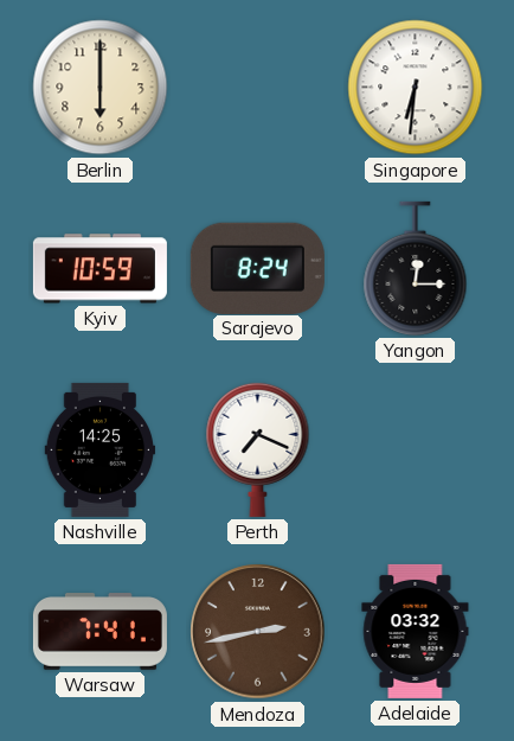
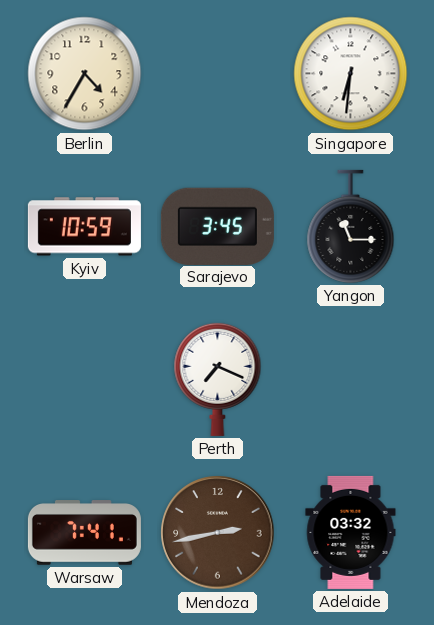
Berlin: 6:00 -> 4:35 (85, 74)
Sarajevo: 8:24 -> 3:45 (217, 226)
Yangon: 12:15 -> 11:15 (351, 226)
Nashville: 14:25 -> none (99, 449)
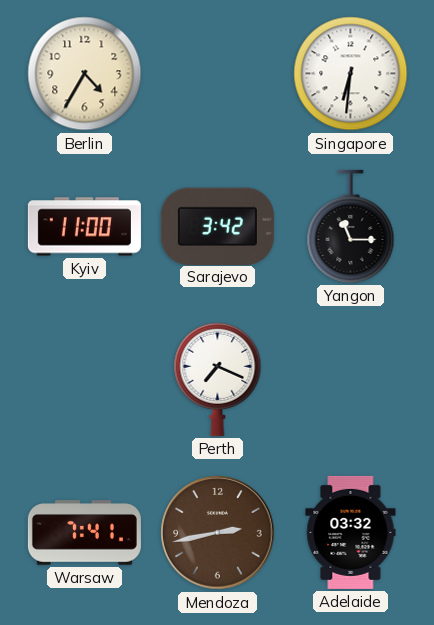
Kyiv: 10:59 -> 11:00 (84, 227)
Sarajevo: 3:45 -> 3:42 (217, 226)
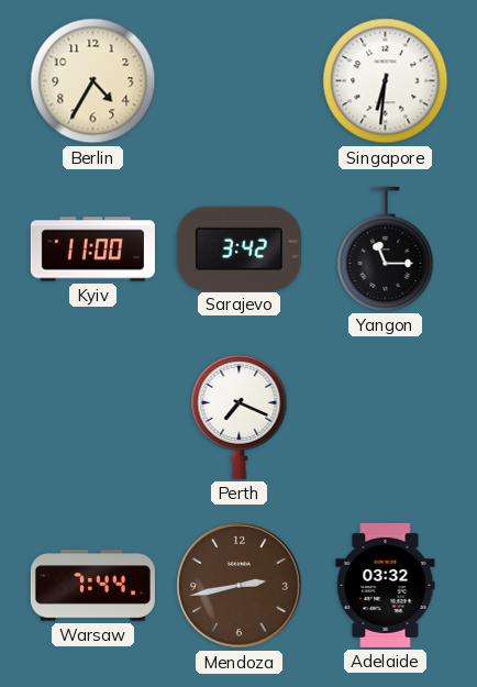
Warsaw: 7:41 -> 7:44 (92, 586)
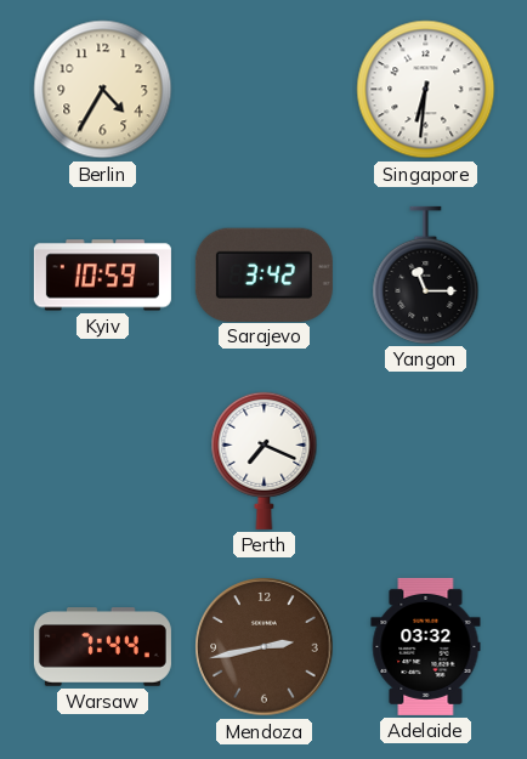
Kyiv: 11:00 -> 10:59 (102, 276)
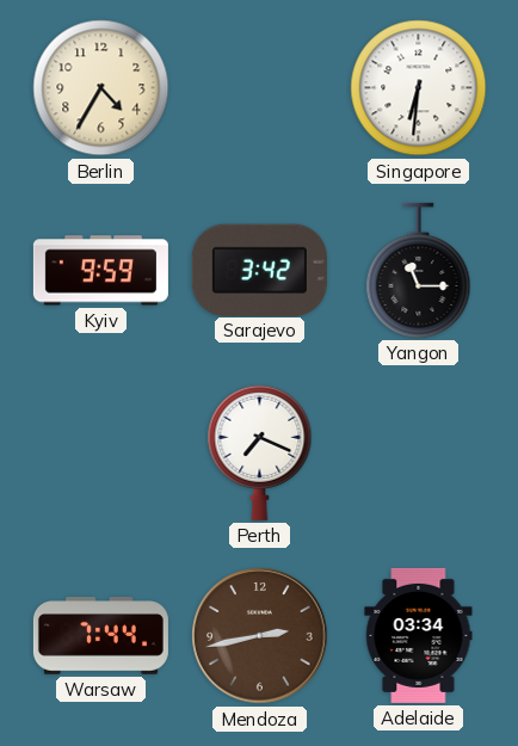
Kyiv: 10:59 -> 9:59 (100, 271)
Adelaide: 03:32 -> 03:34 (419, 635)
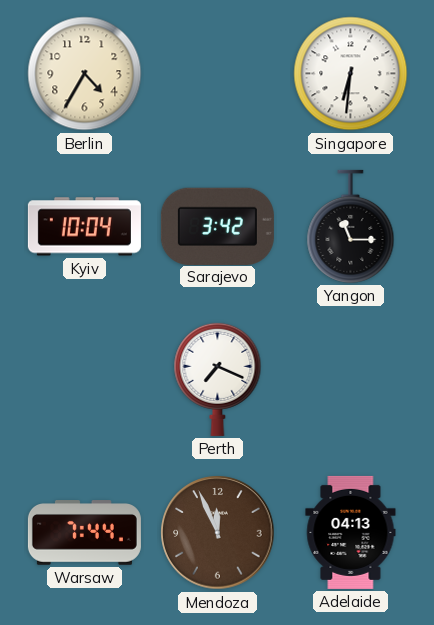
Kyiv: 9:59 -> 10:04 (84, 227)
Mendoza: 2:43 -> 11:56 (218, 533)
Adelaide: 03:34 -> 04:13 (351, 532)
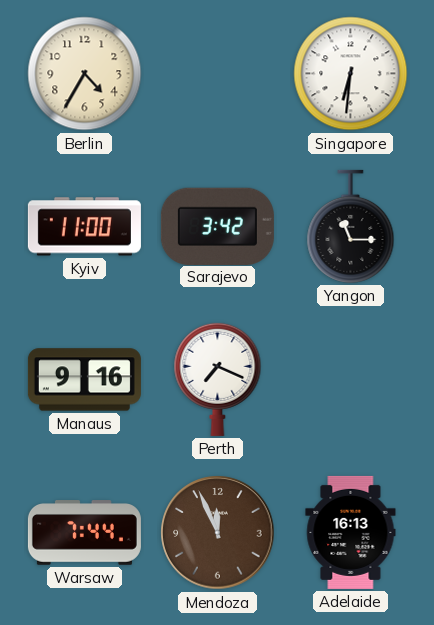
Kyiv: 10:04 -> 11:00 (84, 227)
Manaus: none -> 9:16 (84, 380)
Adelaide: 04:13 -> 16:13 (351, 532)
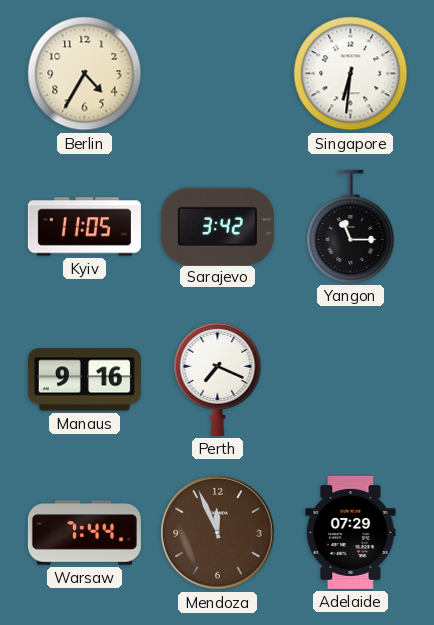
Kyiv: 11:00 -> 11:05 (84, 227)
Adelaide: 16:13 -> 07:29 (351, 532)
